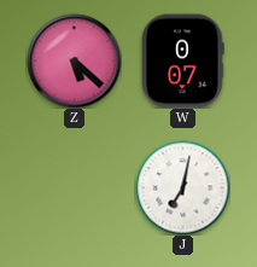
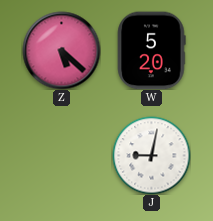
W: 0:07 -> 5:20 (152, 50)
J: 7:02 -> 9:02 (151, 155)
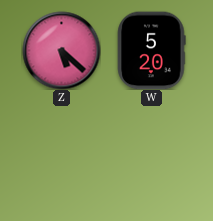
J: 9:02 -> none (151, 155)
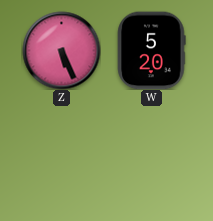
Z: 5:22 -> 5:26 (61, 50)
